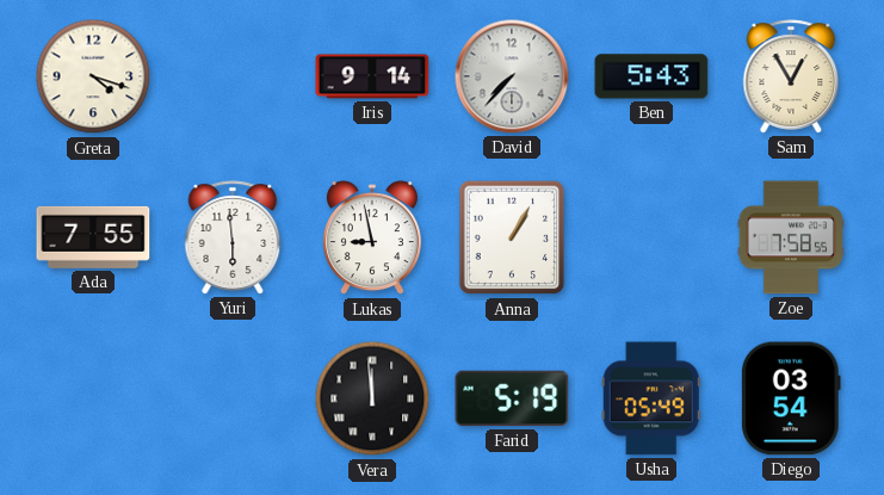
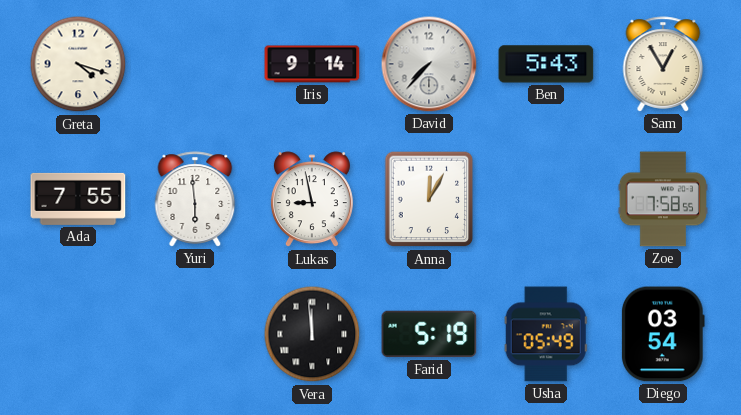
Anna: 1:05 -> 12:05 (429, 199)
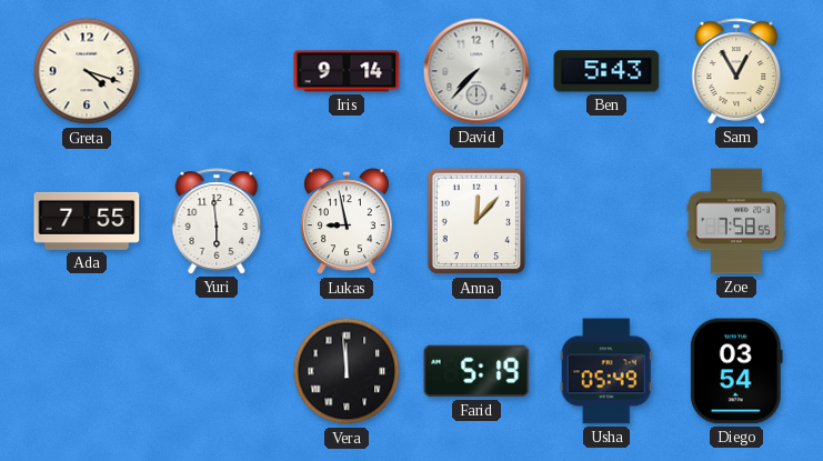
Anna: 12:05 -> 12:07 (476, 221)
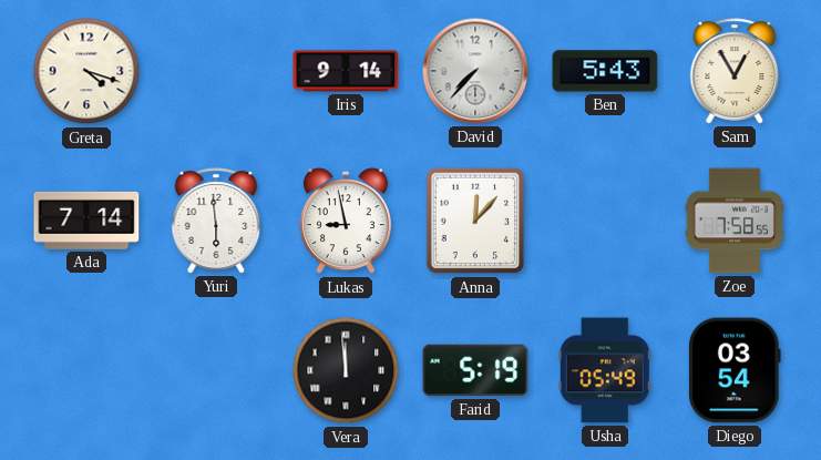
Ada: 7:55 -> 7:14 (86, 221)
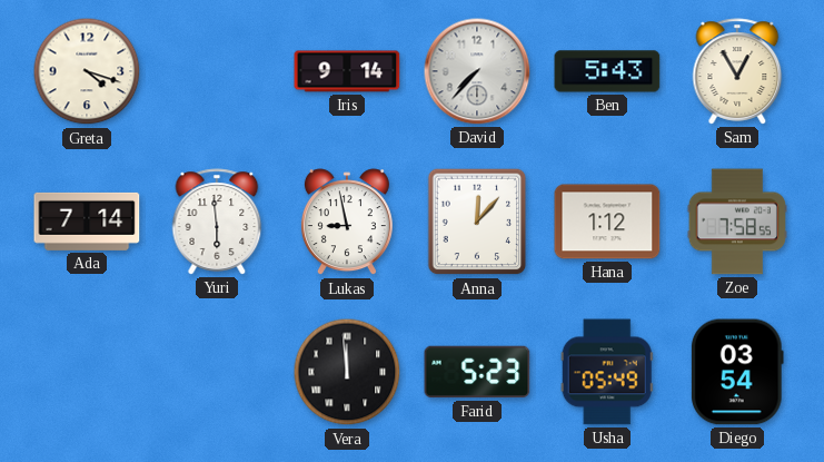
Hana: none -> 1:12 (607, 222)
Farid: 5:19 -> 5:23 (477, 372)
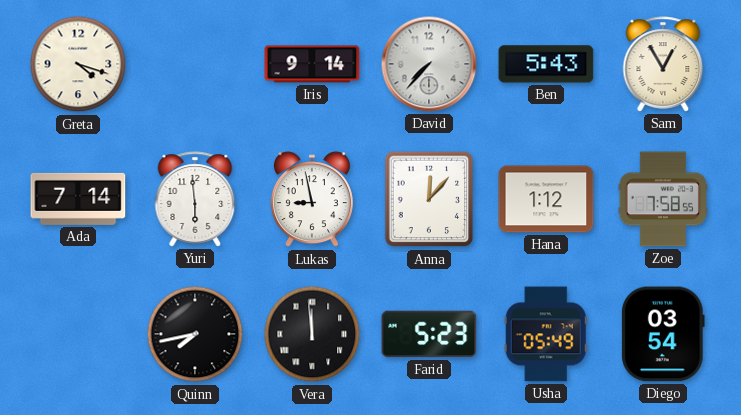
Quinn: none -> 7:43 (195, 334)
